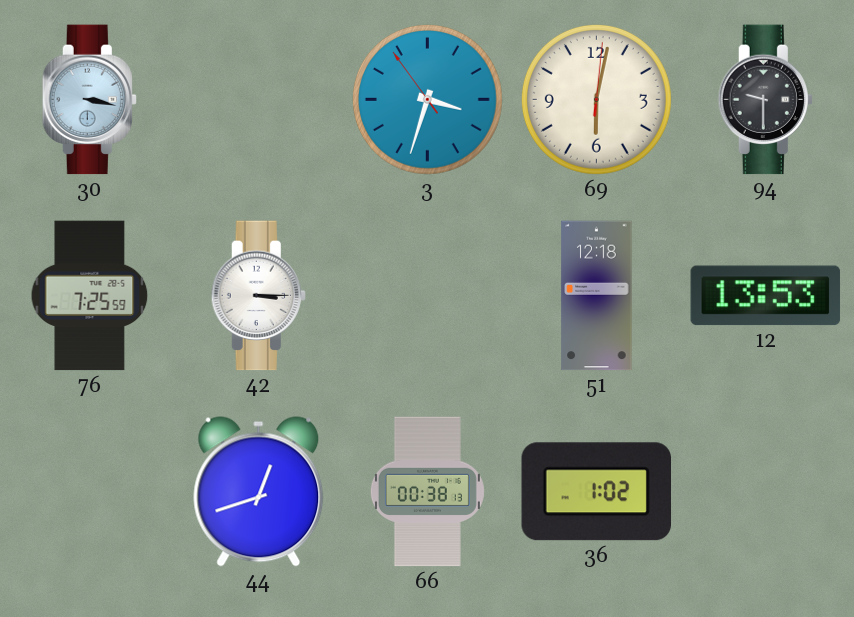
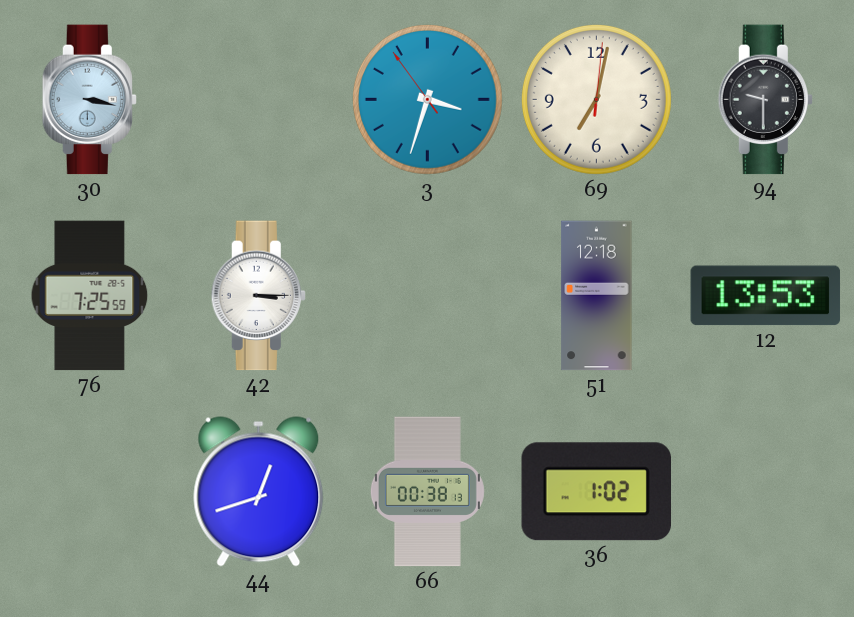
69: 6:02 -> 7:02 (596, 99)
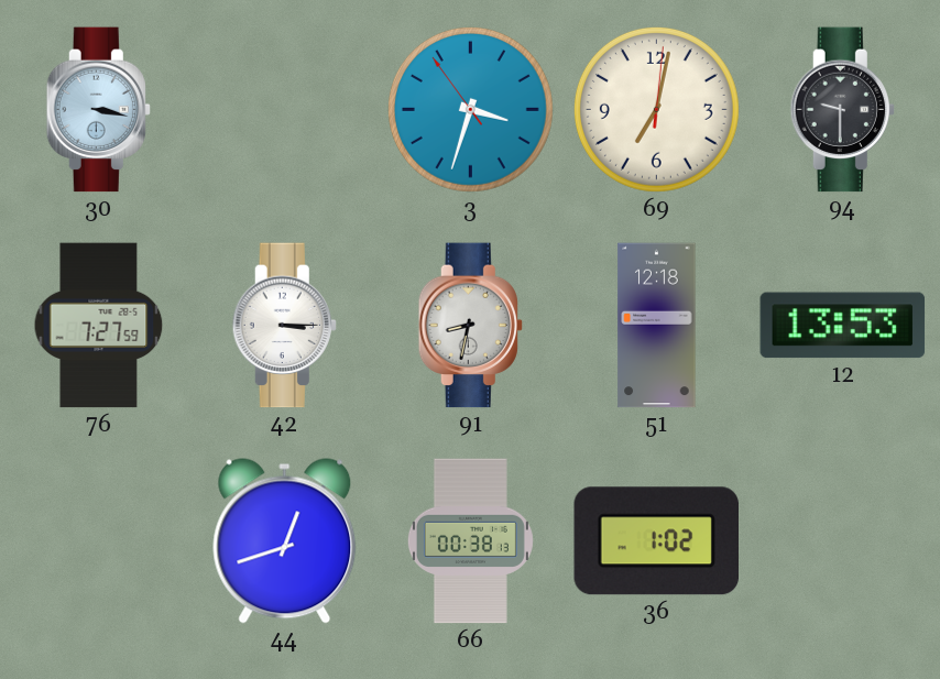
76: 7:25 -> 7:27 (99, 326)
91: none -> 8:32 (470, 326)
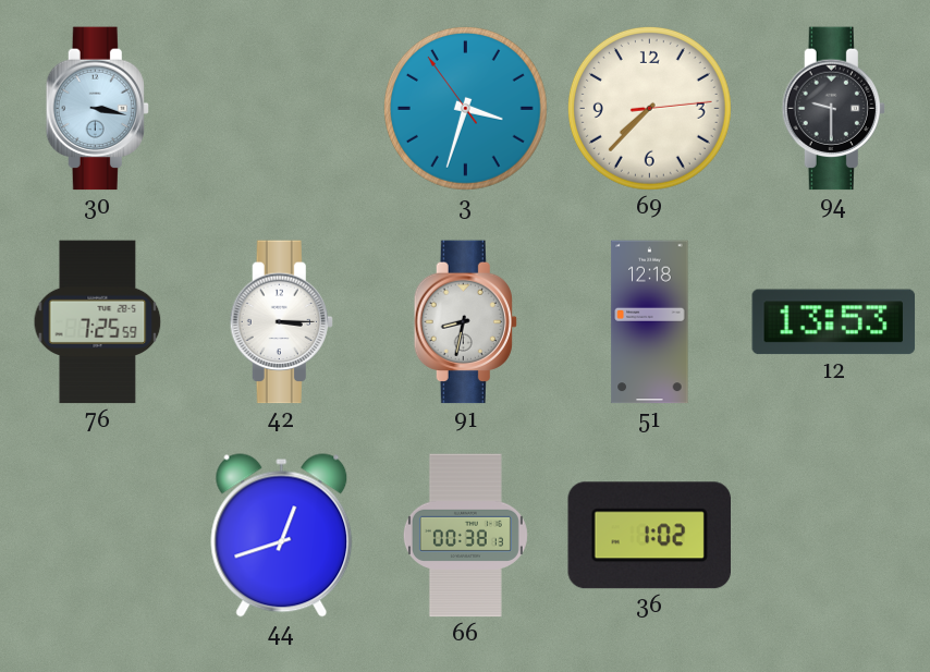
69: 7:02 -> 7:37 (649, 108)
76: 7:27 -> 7:25 (98, 322)
